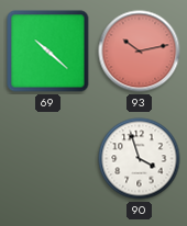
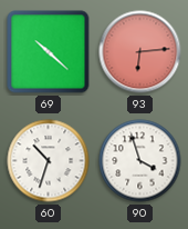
93: 10:13 -> 6:14 (140, 52)
60: none -> 10:33 (49, 161)
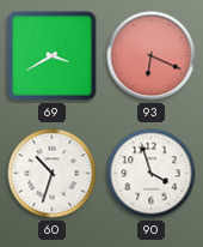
69: 10:22 -> 3:40 (53, 56)
93: 6:14 -> 6:19 (152, 56)
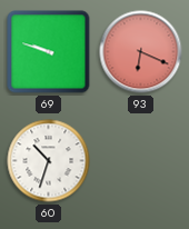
69: 3:40 -> 9:48 (49, 52)
90: 3:57 -> none (152, 174)
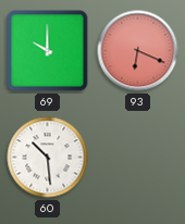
69: 9:48 -> 10:00 (48, 51)
60: 10:33 -> 10:29 (48, 158)
